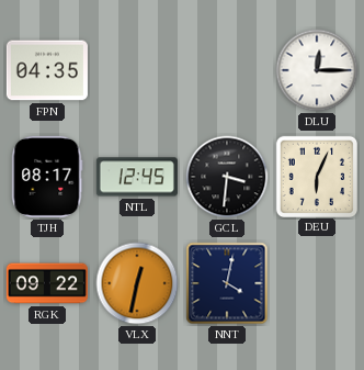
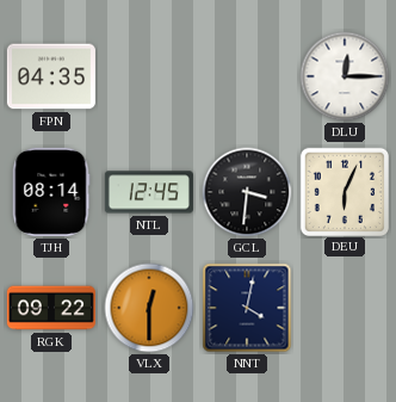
TJH: 08:17 -> 08:14 (51, 192)
VLX: 12:32 -> 12:30 (149, 308)
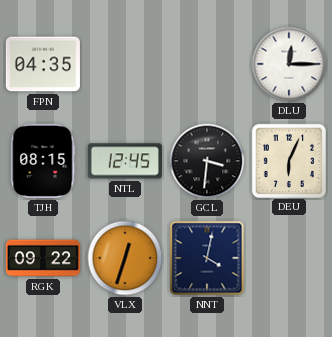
TJH: 08:14 -> 08:15 (43, 161)
VLX: 12:30 -> 12:33 (125, 258)
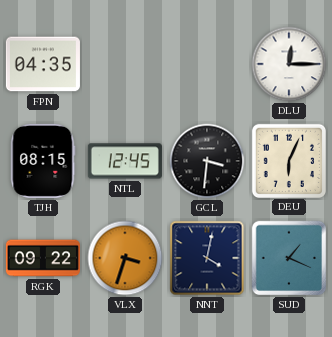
VLX: 12:33 -> 3:33 (125, 258)
SUD: none -> 1:19 (289, 258)
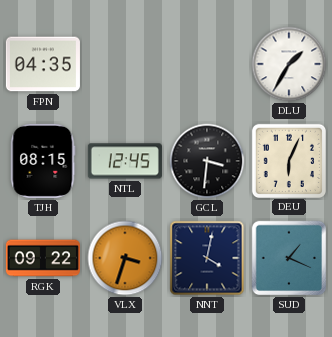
DLU: 12:15 -> 1:35 (289, 64)
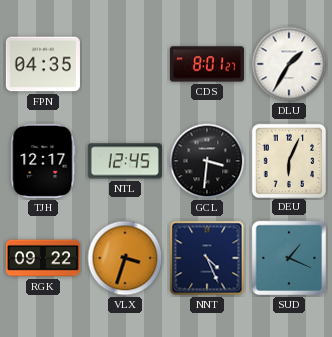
CDS: none -> 8:01 (207, 64)
TJH: 08:15 -> 12:17 (43, 161)
NNT: 4:02 -> 4:26 (207, 258)
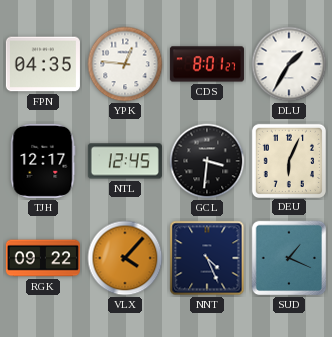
YPK: none -> 12:46 (125, 64)
VLX: 3:33 -> 4:07 (125, 258)
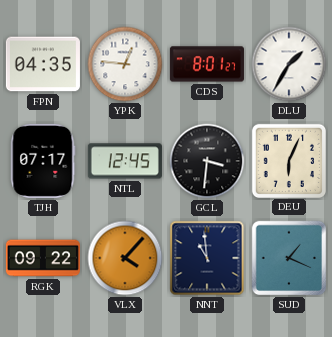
TJH: 12:17 -> 07:17 (43, 161)
NNT: 4:26 -> 10:59 (207, 258)
